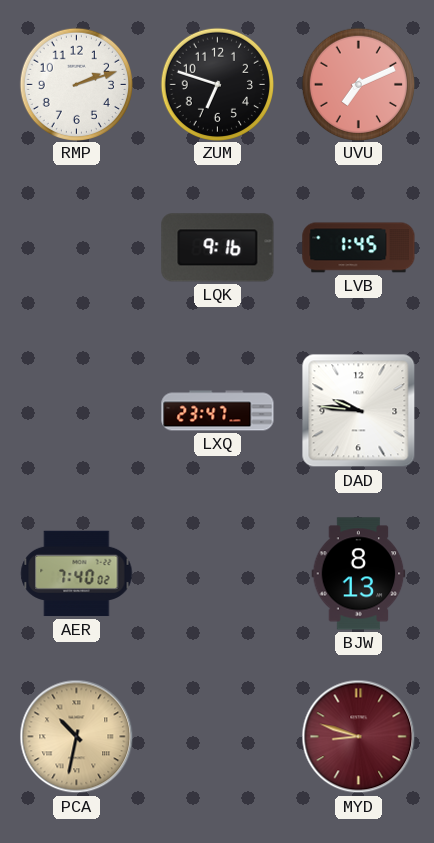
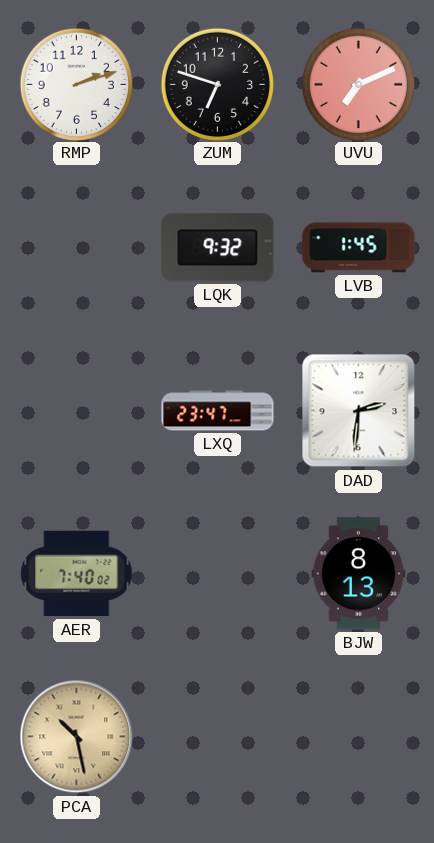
LQK: 9:16 -> 9:32 (218, 248)
DAD: 9:46 -> 2:31 (359, 411)
PCA: 10:32 -> 10:28 (77, 737)
MYD: 8:48 -> none (359, 737)
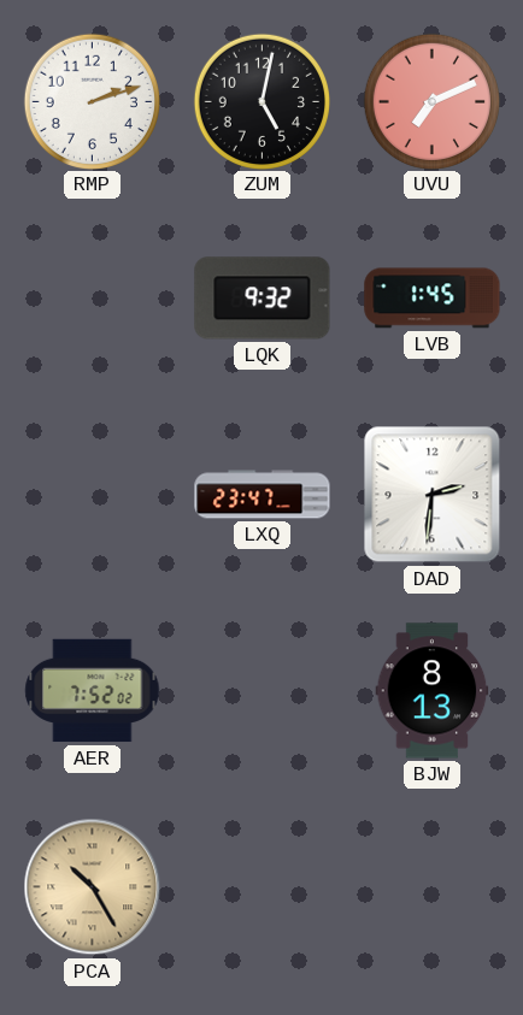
ZUM: 6:48 -> 5:02 (261, 101)
AER: 7:40 -> 7:52 (93, 691)
PCA: 10:28 -> 10:25 (93, 887)
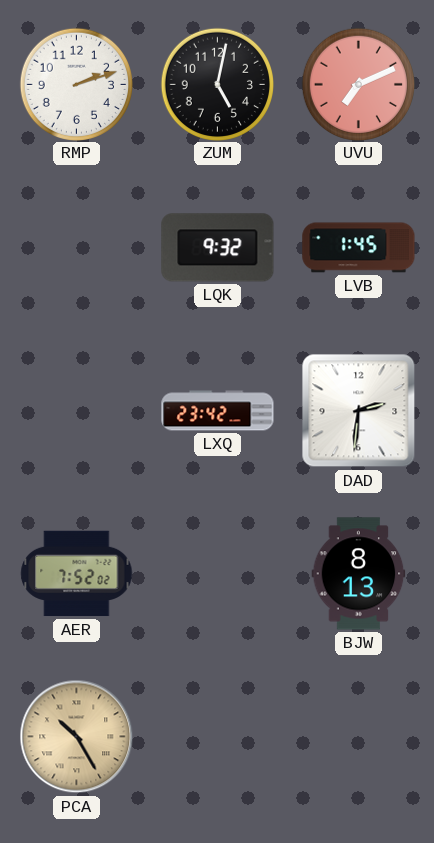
LXQ: 23:47 -> 23:42 (218, 411)
